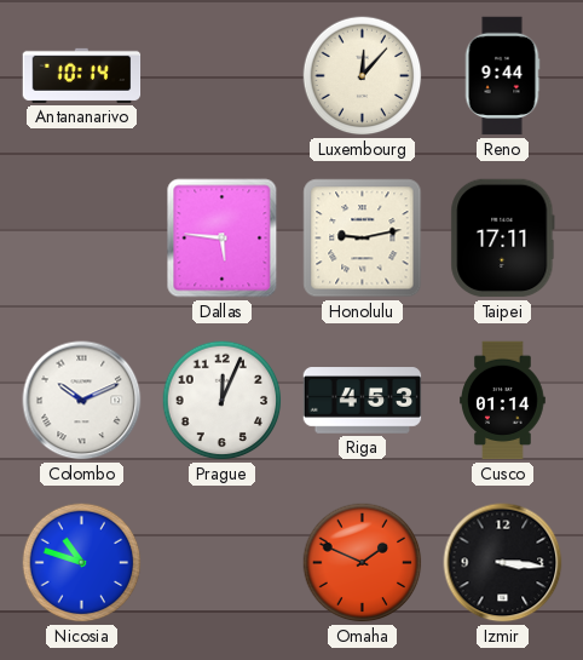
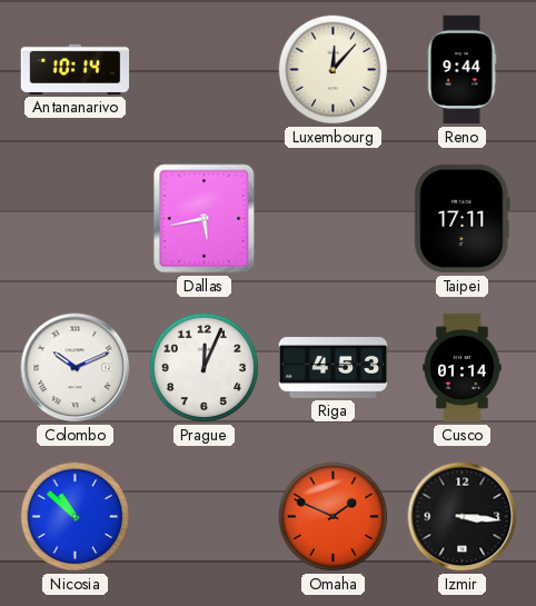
Dallas: 5:46 -> 5:43 (205, 219)
Honolulu: 9:13 -> none (363, 239)
Nicosia: 10:48 -> 10:52 (76, 517)
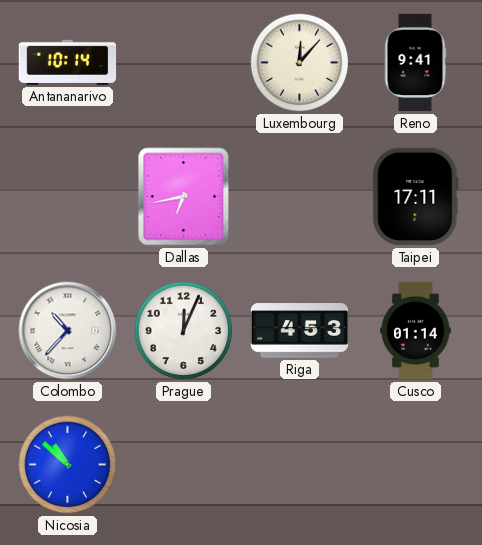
Reno: 9:44 -> 9:41 (415, 63)
Dallas: 5:43 -> 6:43 (184, 197)
Colombo: 10:11 -> 10:37 (68, 331)
Omaha: 1:49 -> none (334, 517)
Izmir: 3:16 -> none (463, 517)
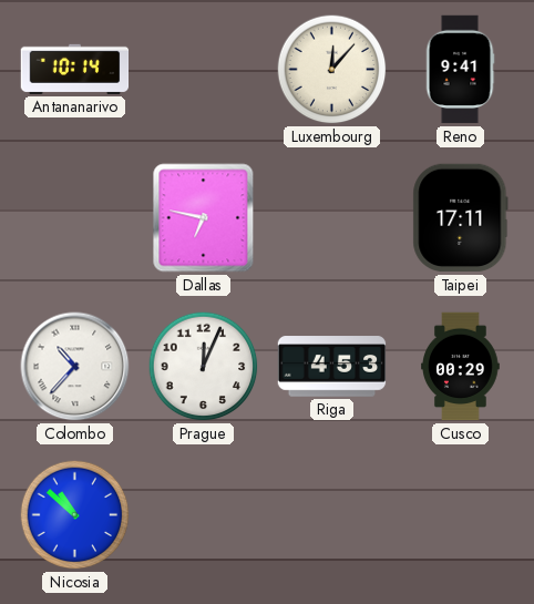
Dallas: 6:43 -> 6:47 (204, 218)
Cusco: 01:14 -> 00:29 (461, 367)
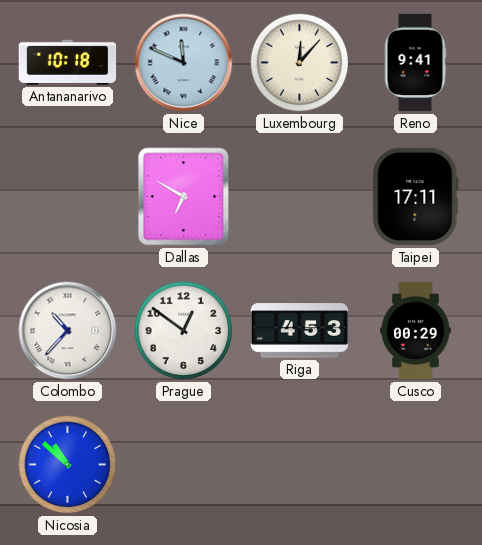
Antananarivo: 10:14 -> 10:18 (68, 62)
Nice: none -> 11:49 (184, 63)
Dallas: 6:47 -> 6:50 (184, 197)
Prague: 12:04 -> 12:51 (184, 331)
